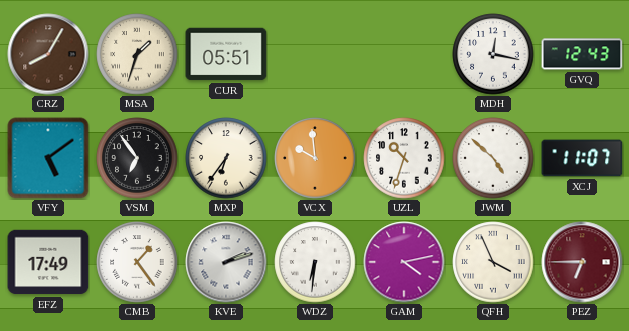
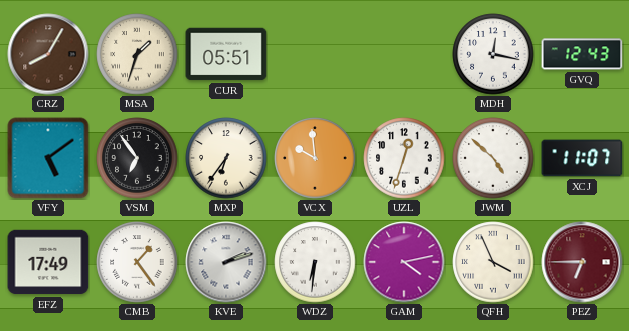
UZL: 10:33 -> 12:33 (404, 158)
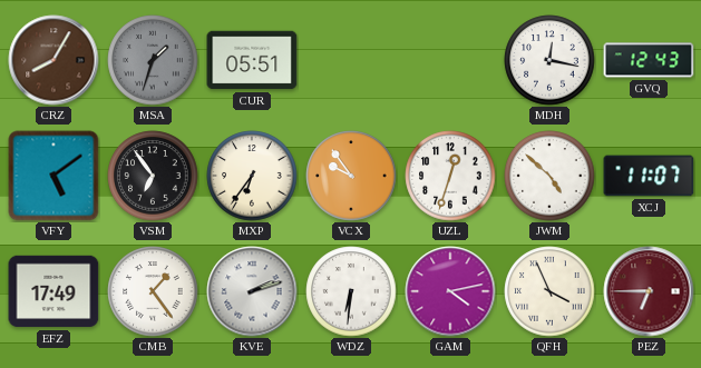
MSA dial: cream -> grey (153, 60)
VCX: 9:59 -> 9:54 (351, 176)
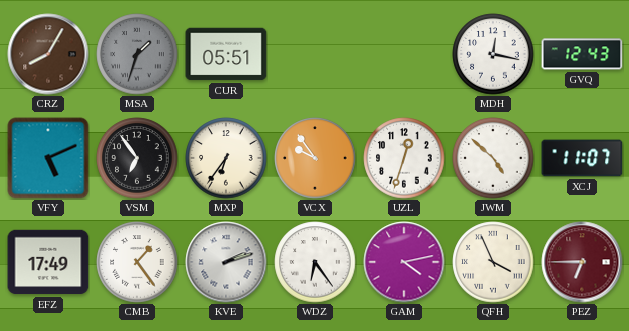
VFY: 5:09 -> 5:11 (48, 158)
WDZ: 6:31 -> 6:24 (315, 262)
